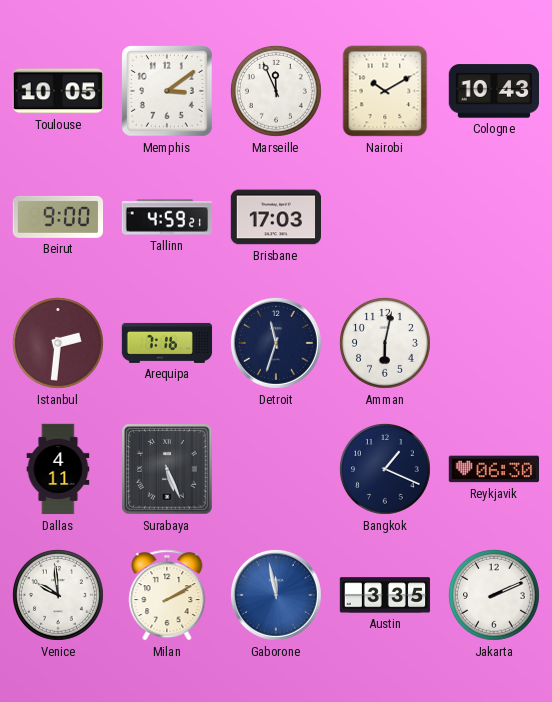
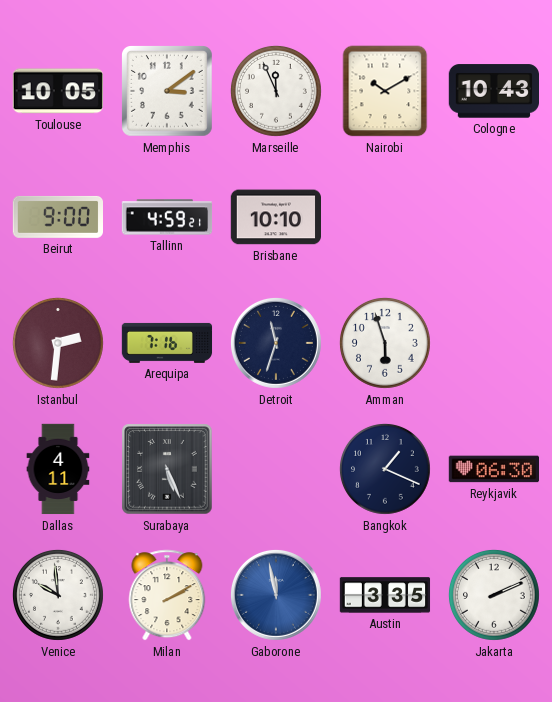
Brisbane: 17:03 -> 10:10 (276, 217)
Amman: 6:02 -> 5:57 (385, 343)
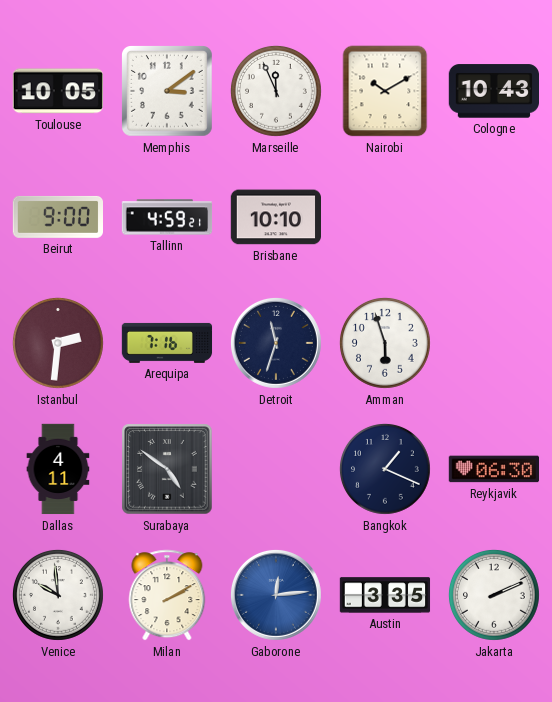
Surabaya: 5:26 -> 4:51 (167, 469)
Gaborone: 11:58 -> 12:14 (276, 595)
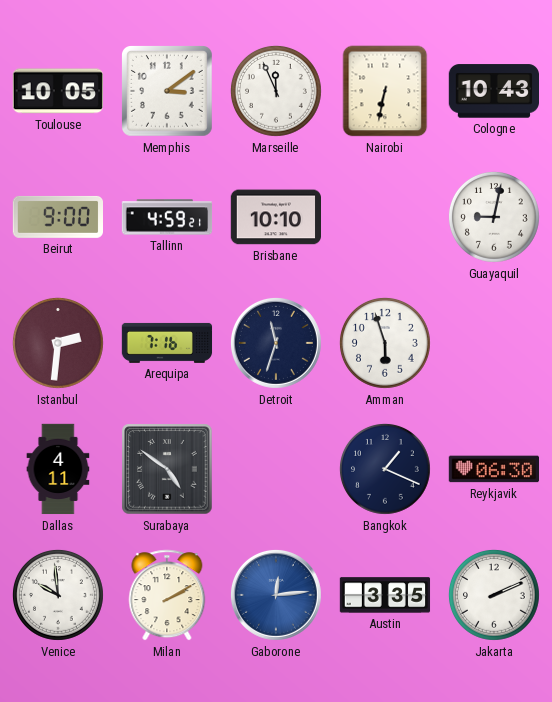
Nairobi: 10:10 -> 6:32 (385, 91)
Guayaquil: none -> 9:02 (494, 217)
